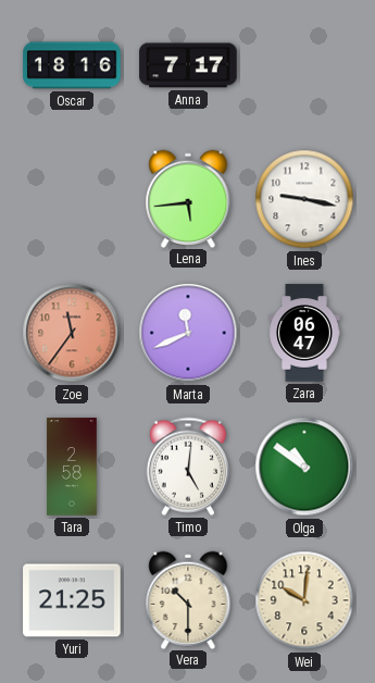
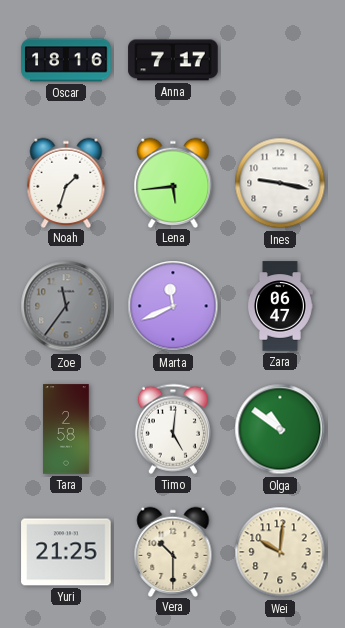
Noah: none -> 1:33 (66, 182)
Zoe dial: salmon -> grey (66, 306)
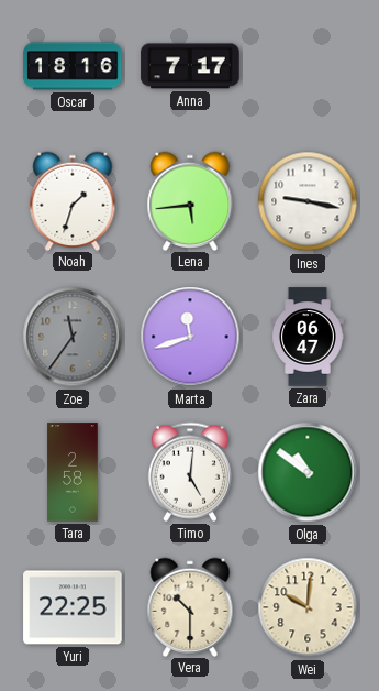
Marta: 11:41 -> 11:42 (190, 337)
Yuri: 21:25 -> 22:25 (73, 607)
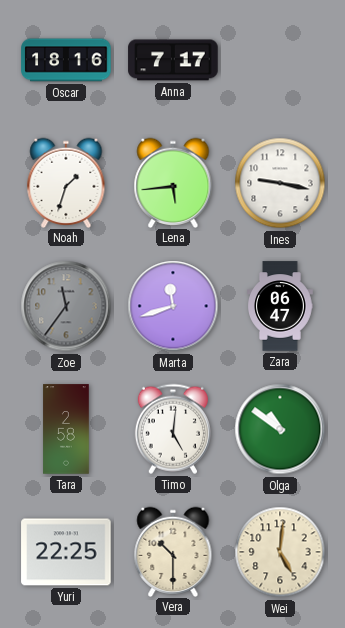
Wei: 10:01 -> 5:01 (280, 552)
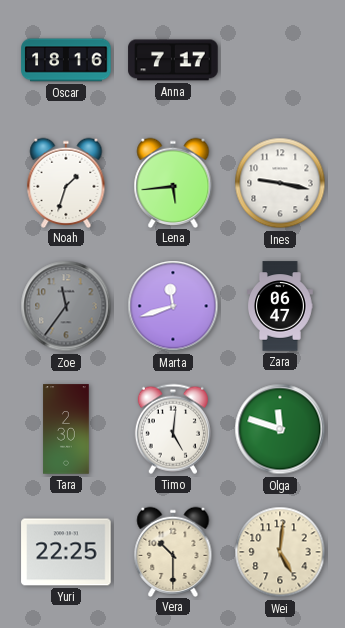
Tara: 2:58 -> 2:30 (66, 429)
Olga: 10:51 -> 11:48 (280, 429)
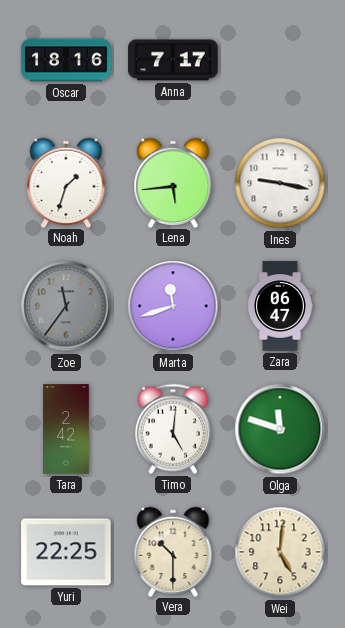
Tara: 2:30 -> 2:42 (66, 429)
